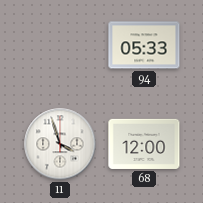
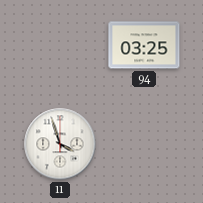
94: 05:33 -> 03:25 (144, 45)
68: 12:00 -> none (144, 144)
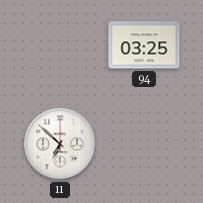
11: 3:57 -> 6:52 (60, 144)
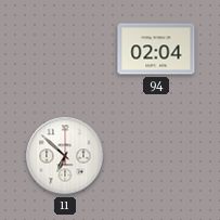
94: 03:25 -> 02:04 (156, 49)
